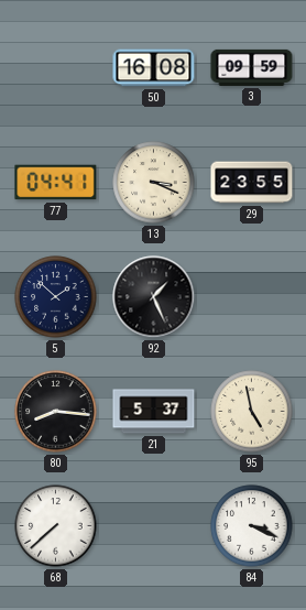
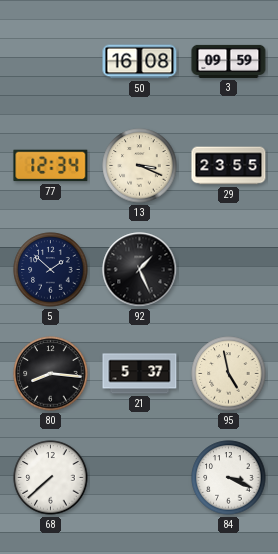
77: 04:41 -> 12:34 (51, 166)
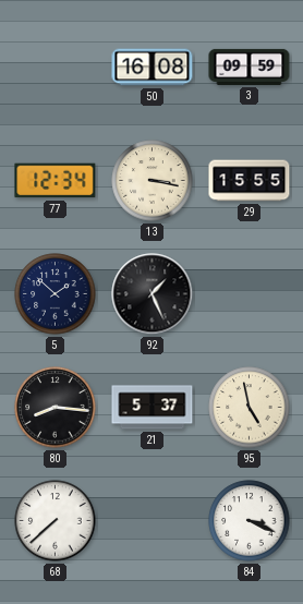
13: 3:19 -> 3:17 (153, 181)
29: 23:55 -> 15:55 (250, 181)
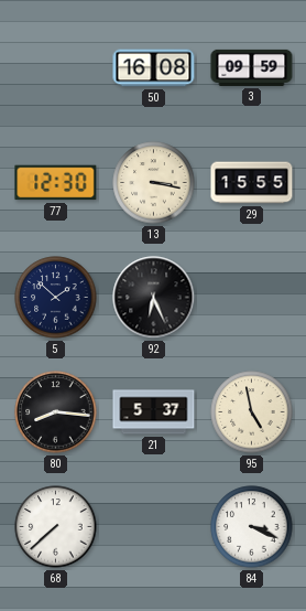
77: 12:34 -> 12:30 (56, 183)
92: 1:26 -> 6:26 (154, 298)
